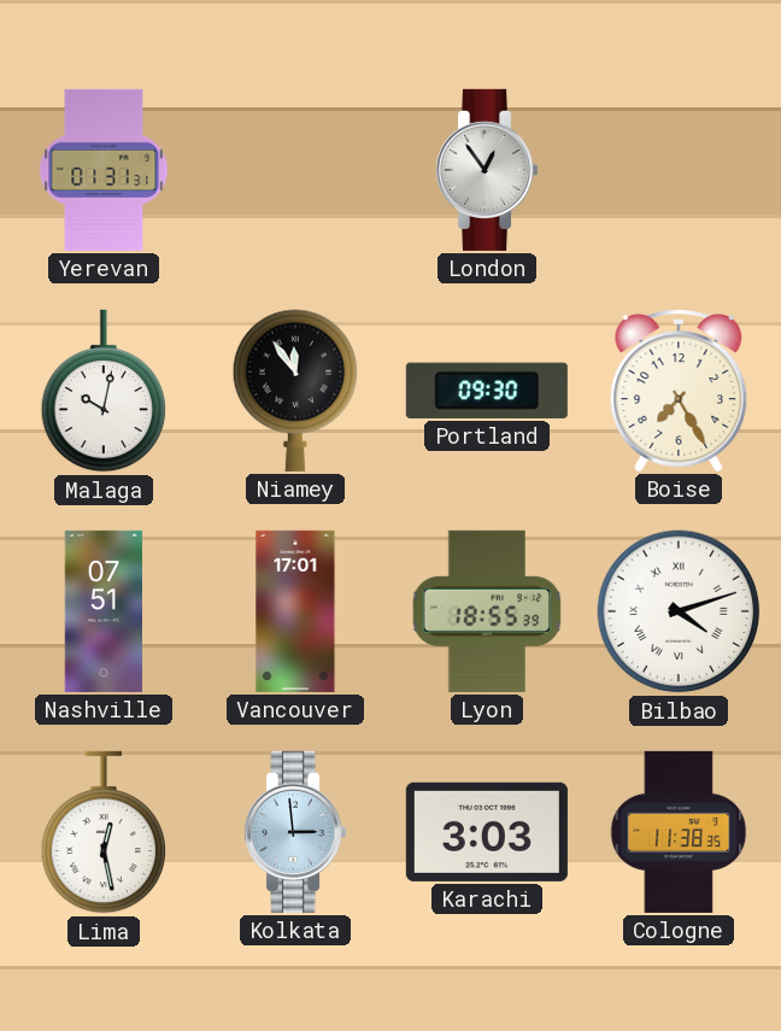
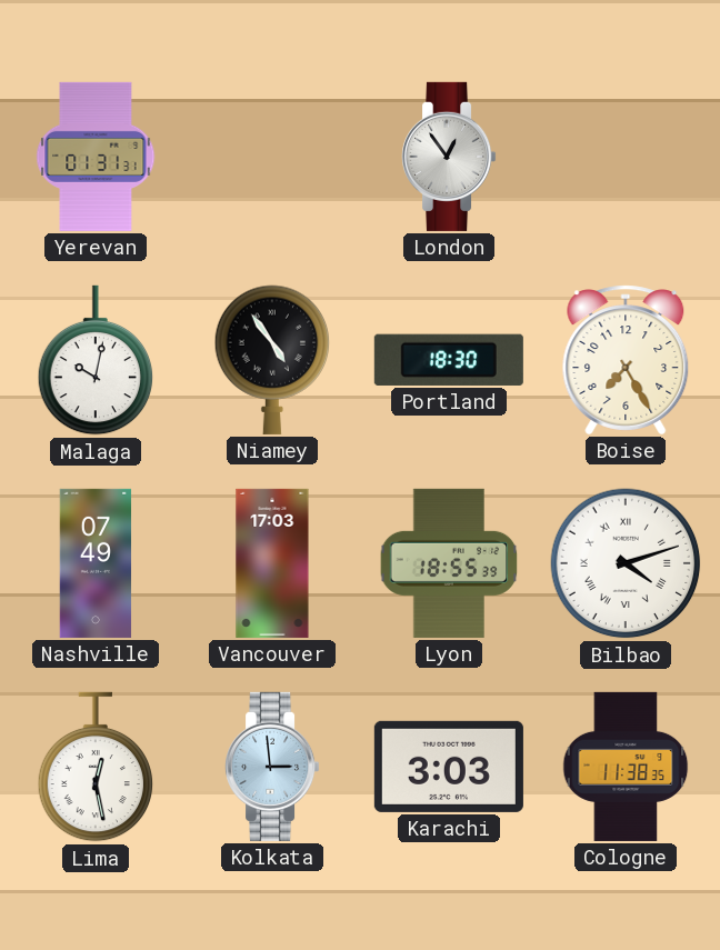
Niamey: 11:54 -> 4:54 (272, 360)
Portland: 09:30 -> 18:30 (449, 360)
Nashville: 07:51 -> 07:49 (96, 563)
Vancouver: 17:01 -> 17:03 (272, 563)
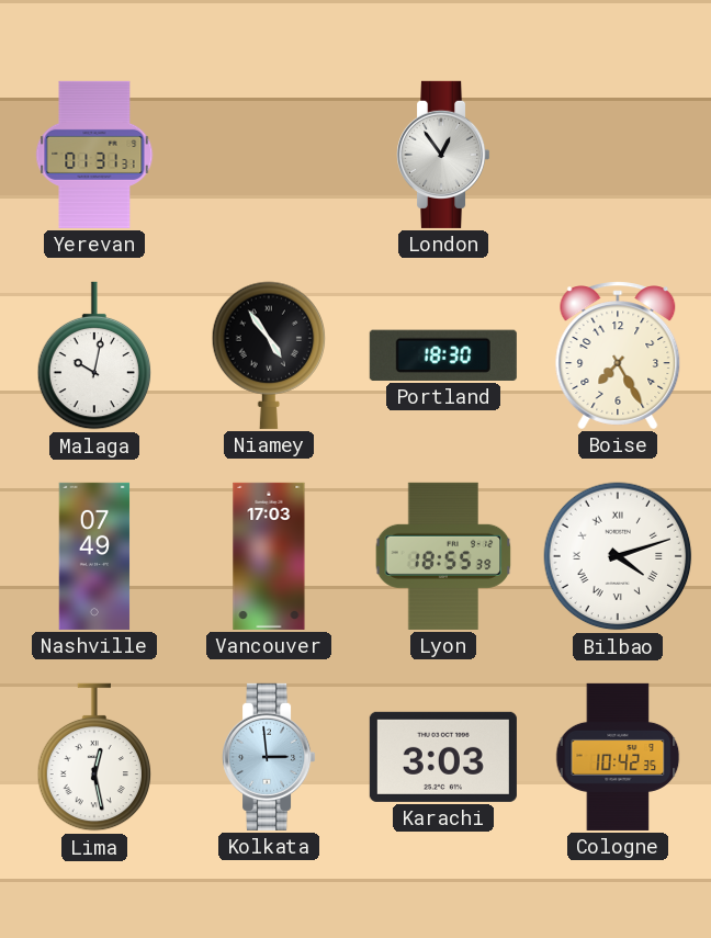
Cologne: 11:38 -> 10:42 (618, 757)
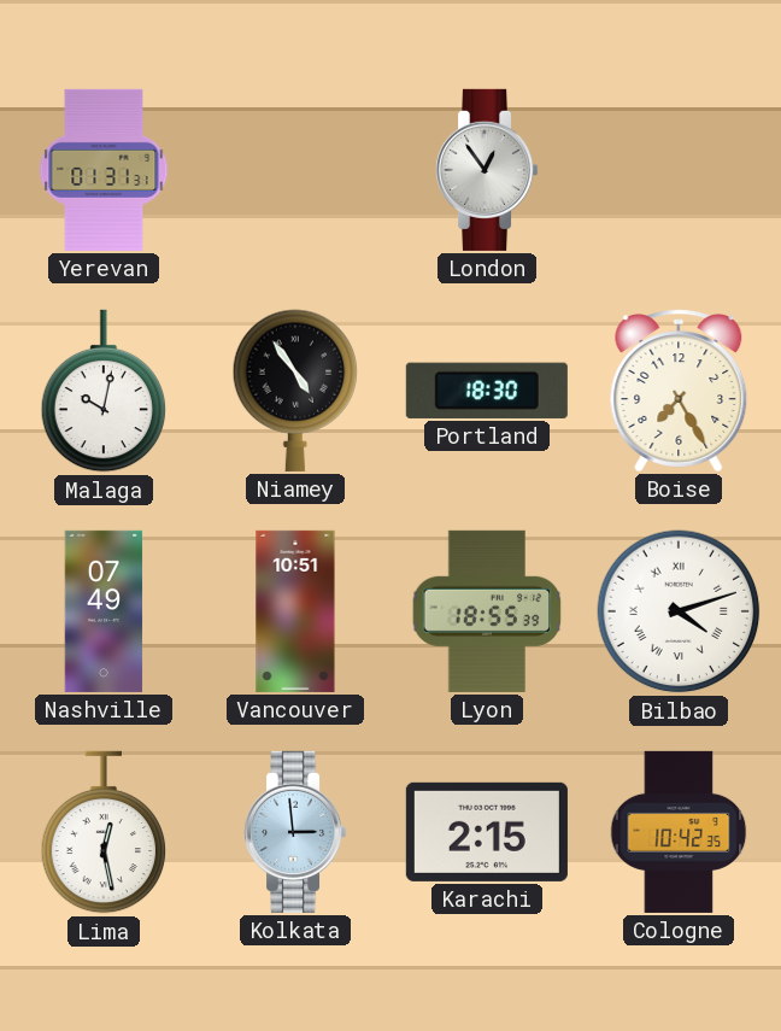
Vancouver: 17:03 -> 10:51 (295, 611)
Karachi: 3:03 -> 2:15 (487, 832)
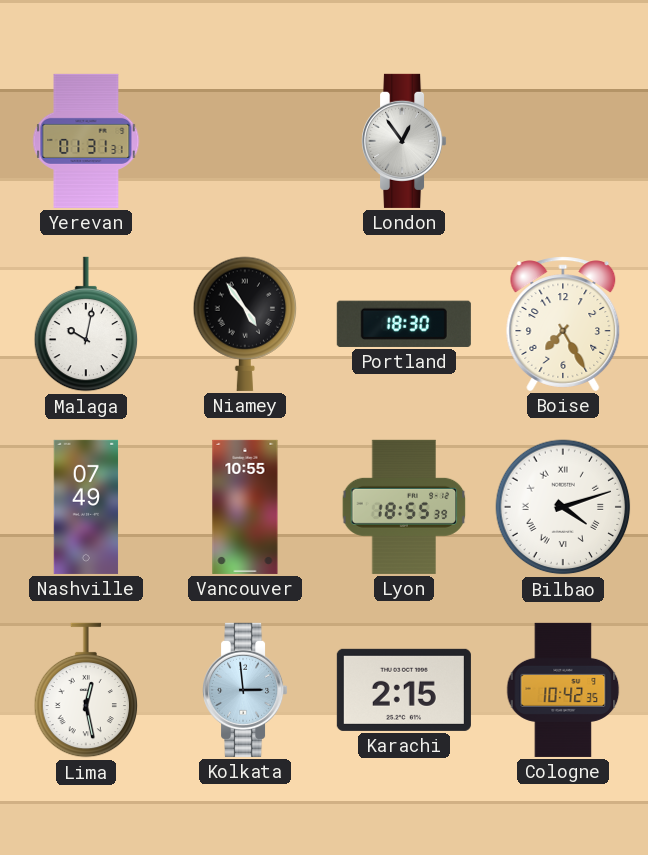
Vancouver: 10:51 -> 10:55 (245, 507)
